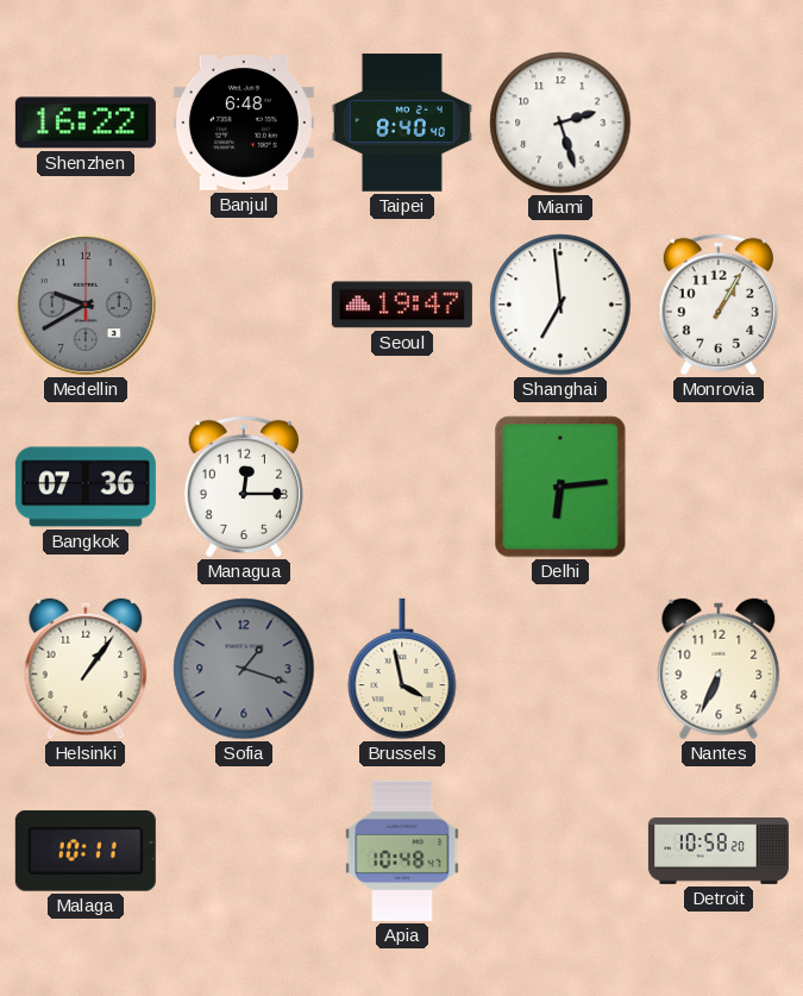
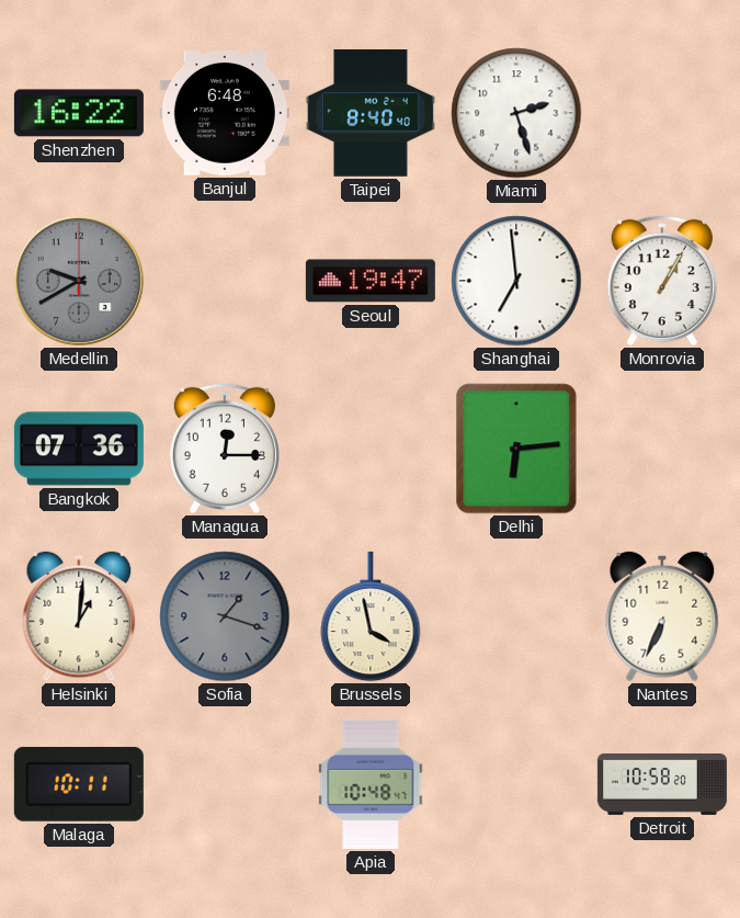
Helsinki: 1:06 -> 1:01 (79, 616)
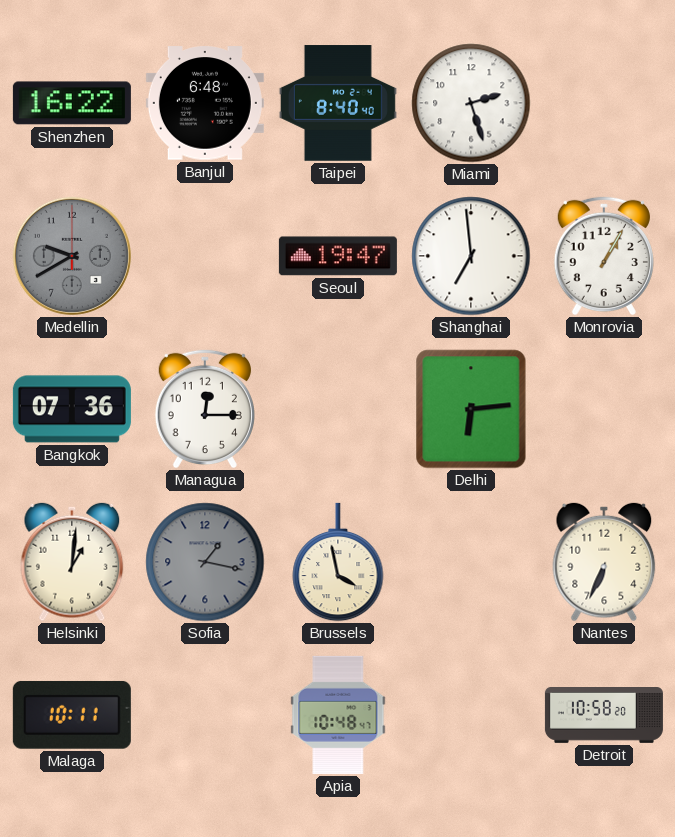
Sofia: 1:18 -> 1:17 (205, 562)
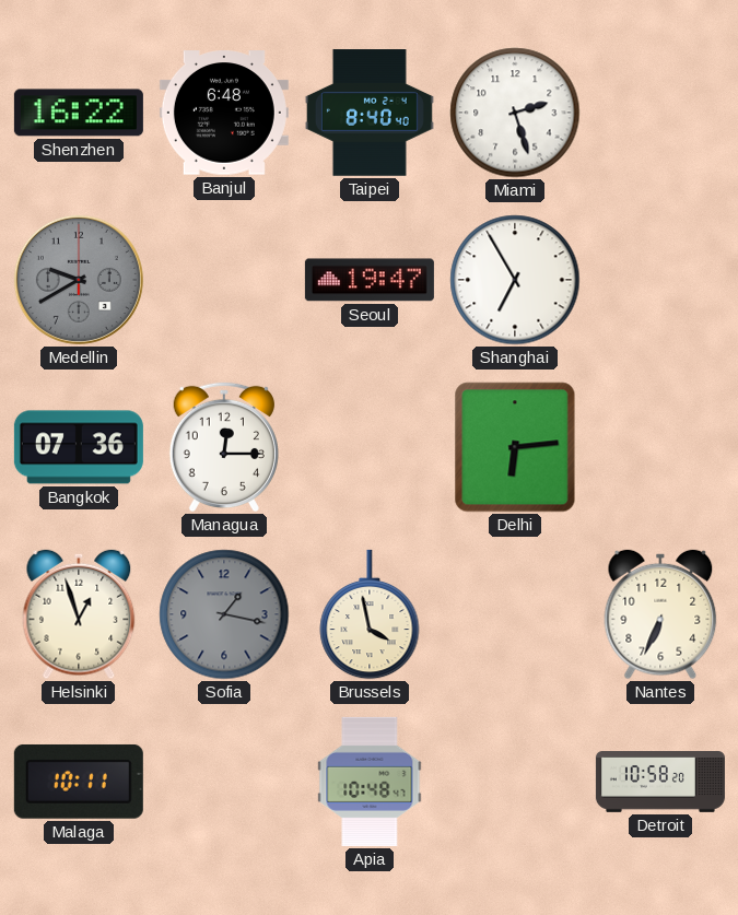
Shanghai: 6:59 -> 6:55 (515, 280)
Monrovia: 1:05 -> none (604, 256)
Helsinki: 1:01 -> 12:57 (79, 614)
